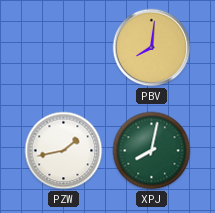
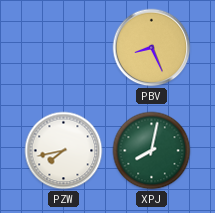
PBV: 8:01 -> 8:26 (152, 48)
PZW: 1:43 -> 7:43 (64, 151)
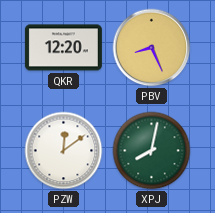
QKR: none -> 12:20 (63, 48)
PZW: 7:43 -> 12:09 (64, 151)
